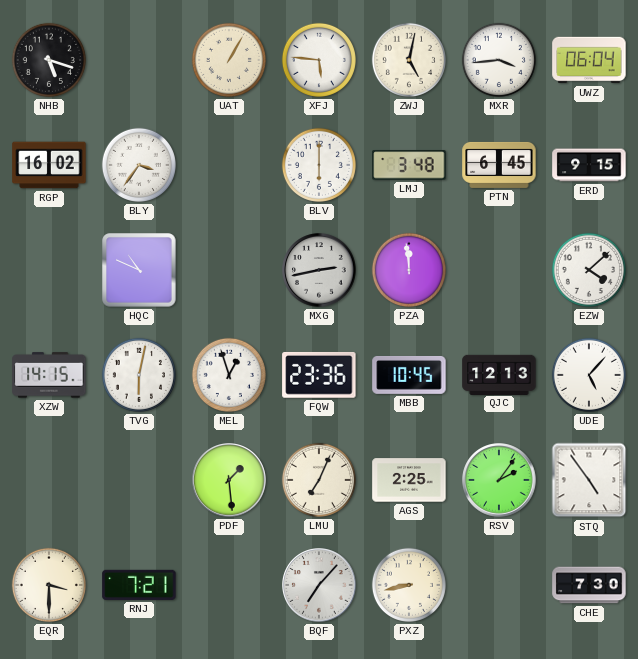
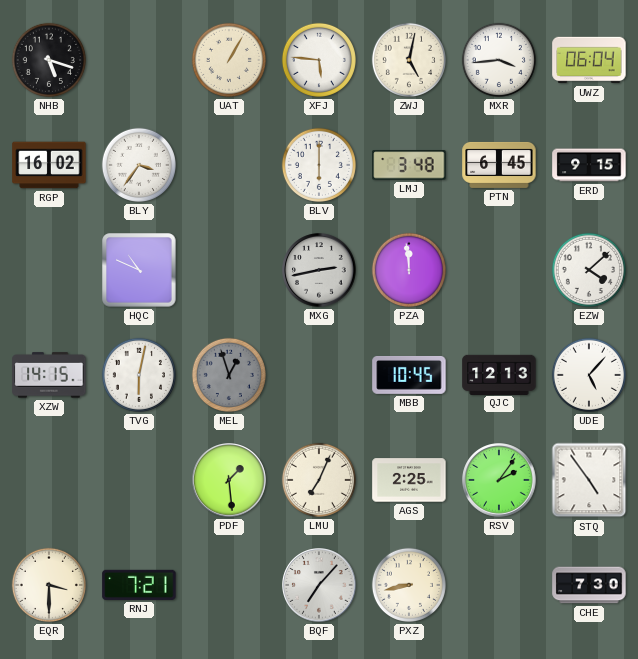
MEL dial: white -> grey (229, 375)
FQW: 23:36 -> none (319, 375)
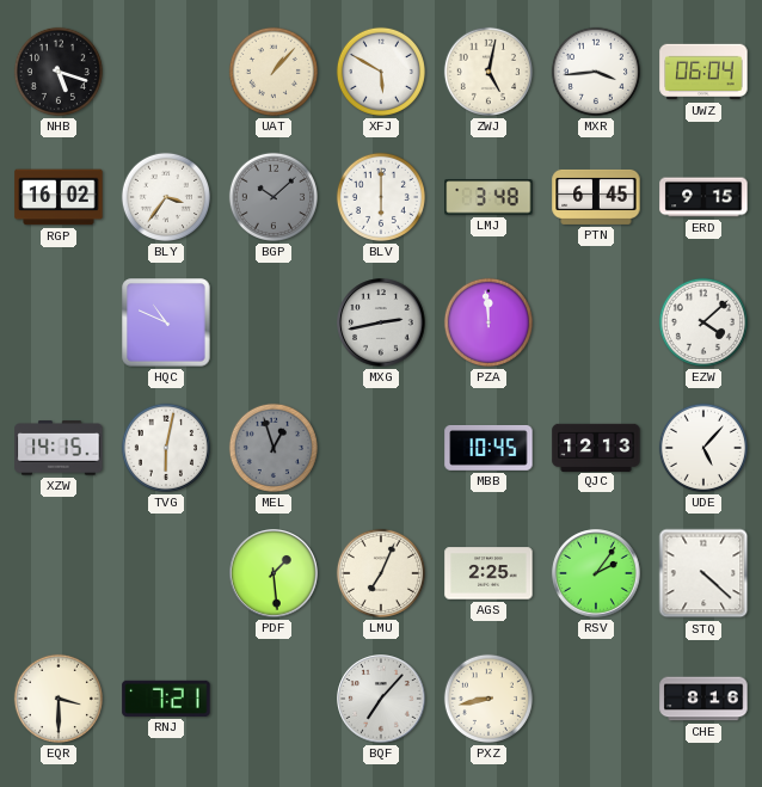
UAT: 1:05 -> 1:07 (274, 72)
XFJ: 5:46 -> 5:50 (381, 72)
BGP: none -> 10:08 (274, 197)
STQ: 4:54 -> 4:22 (703, 573)
CHE: 7:30 -> 8:16 (703, 699)
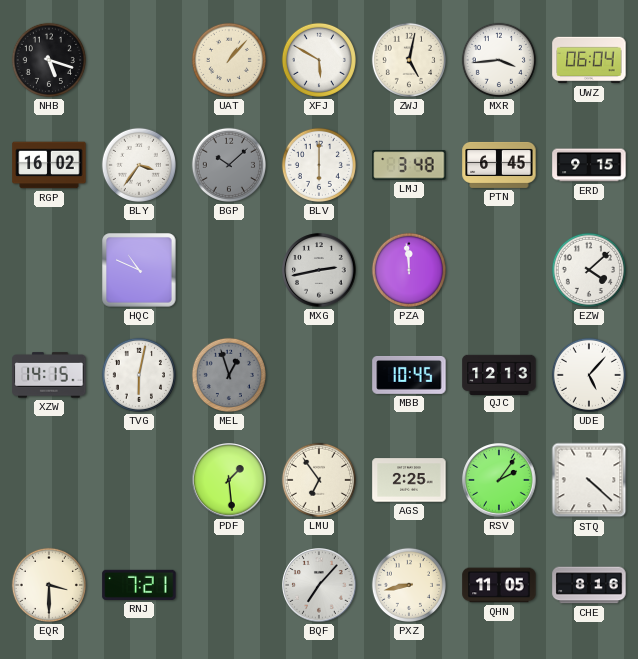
LMU: 7:04 -> 6:54 (319, 480)
QHN: none -> 11:05 (499, 585)
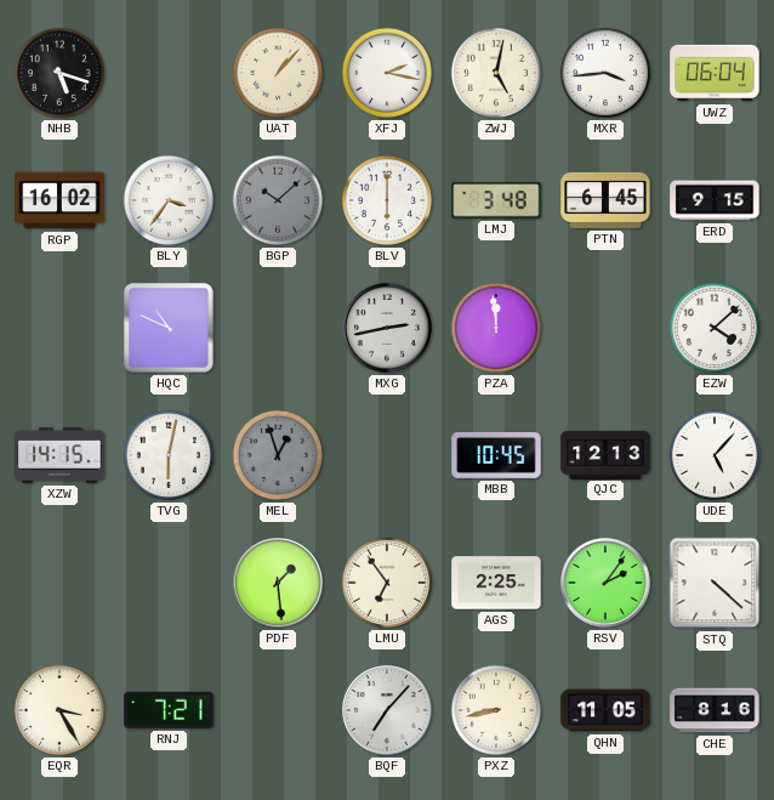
XFJ: 5:50 -> 2:17 (387, 73)
EQR: 3:30 -> 3:25 (59, 710)
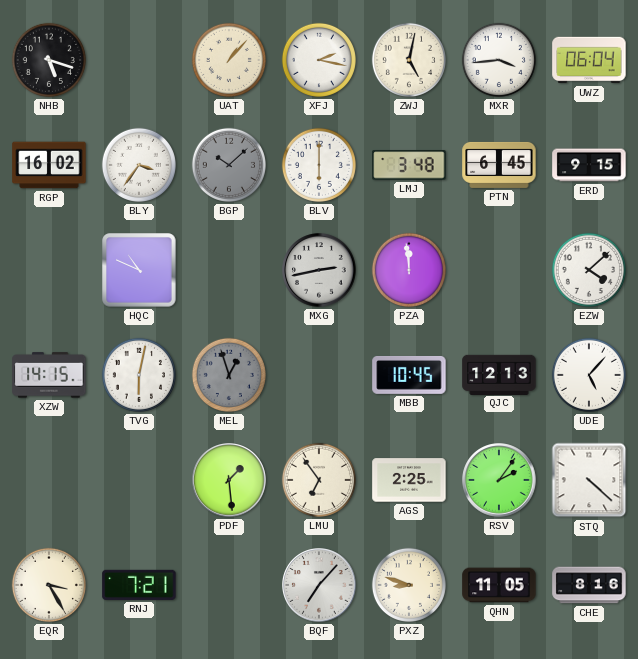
PXZ: 8:43 -> 8:48 (409, 585)
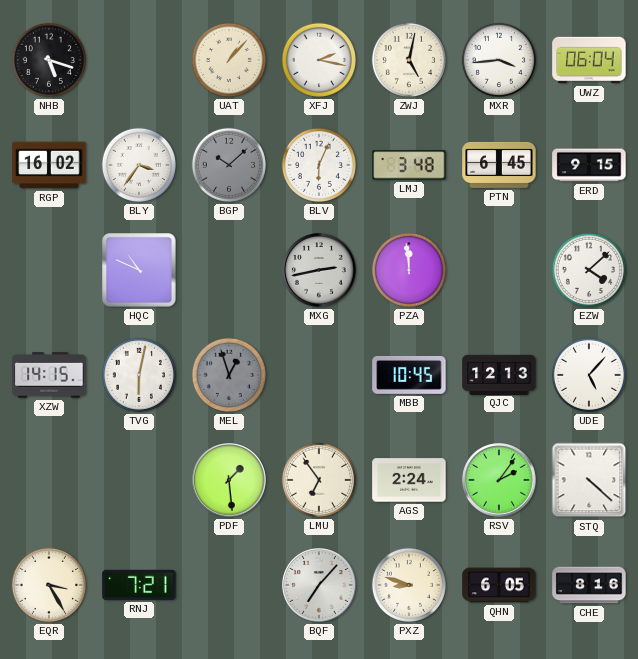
BLV: 6:00 -> 6:04 (319, 165)
AGS: 2:25 -> 2:24 (409, 480)
QHN: 11:05 -> 6:05 (499, 585)
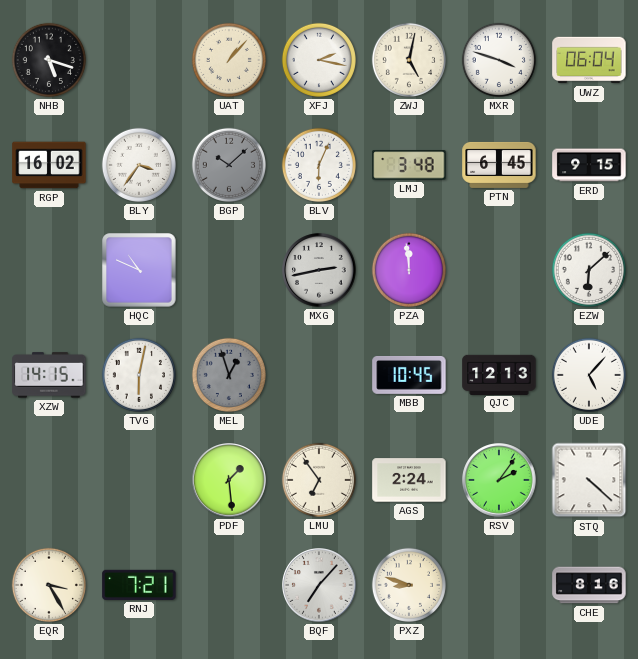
MXR: 3:44 -> 3:48 (499, 60)
EZW: 4:08 -> 6:08 (589, 270)
QHN: 6:05 -> none (499, 585)
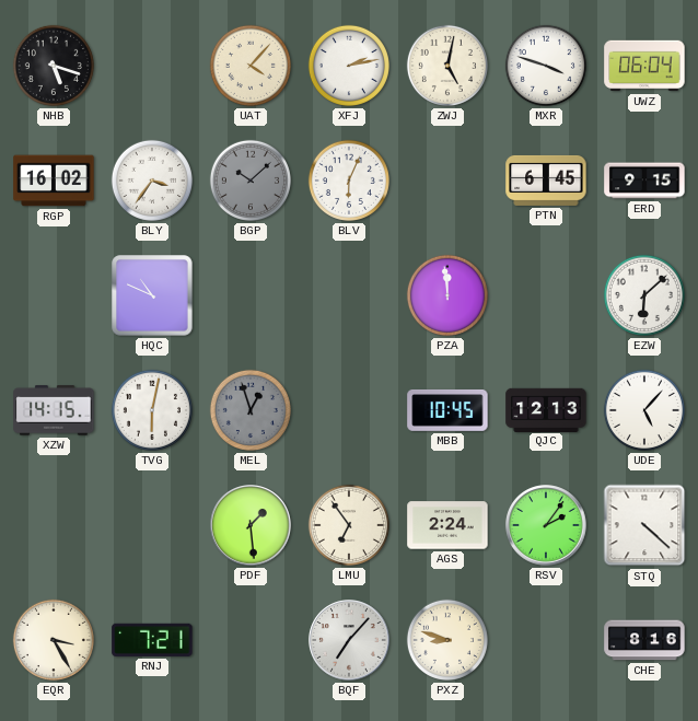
UAT: 1:07 -> 4:07 (251, 66)
XFJ: 2:17 -> 2:13 (349, 66)
LMJ: 3:48 -> none (409, 165)
MXG: 2:43 -> none (319, 270)
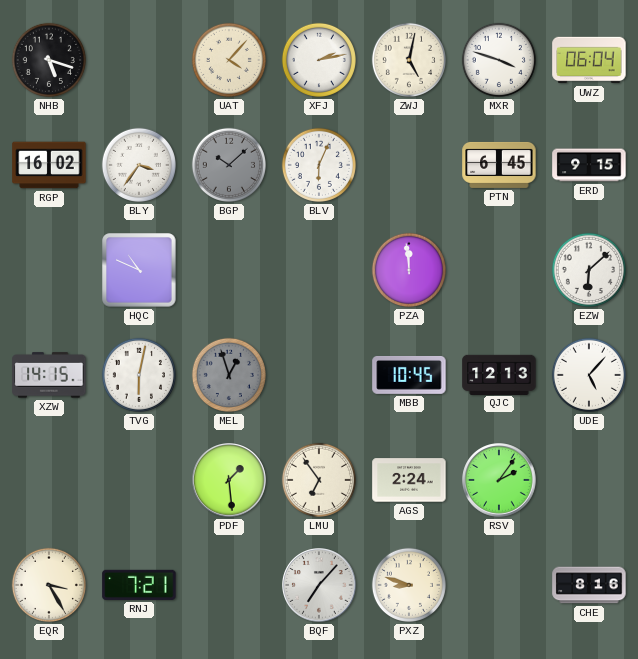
STQ: 4:22 -> none (644, 525)
